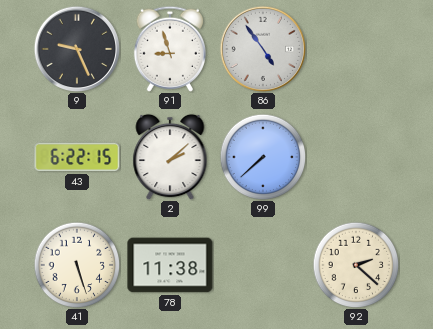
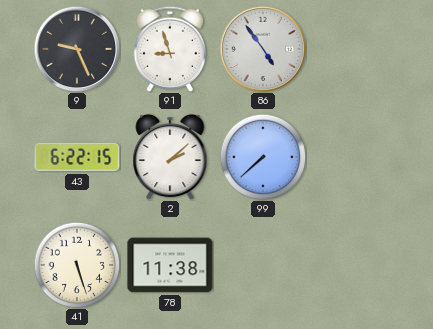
92: 2:22 -> none (356, 265)
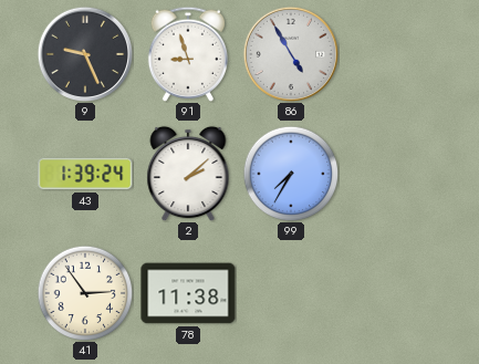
86: 4:54 -> 4:55 (290, 53)
43: 6:22 -> 1:39 (85, 174)
99: 7:38 -> 7:35 (291, 174)
41: 5:27 -> 2:54 (85, 293)
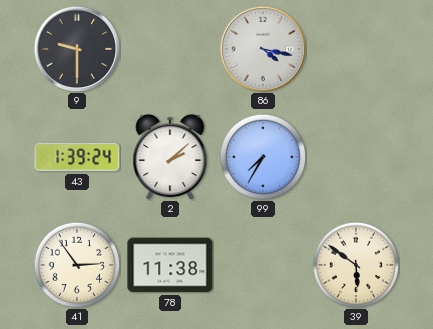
9: 9:26 -> 9:30 (76, 48)
91: 8:57 -> none (188, 54)
86: 4:55 -> 4:17 (262, 48)
39: none -> 5:51 (356, 265)
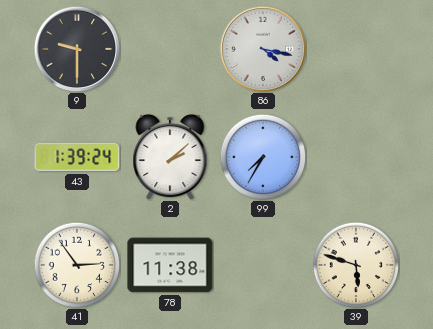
39: 5:51 -> 5:48 (356, 265)
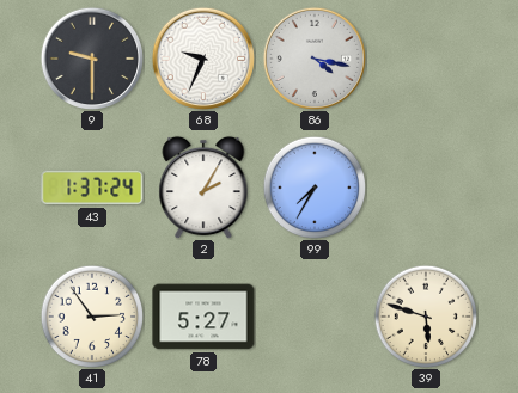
68: none -> 9:34 (202, 57)
43: 1:39 -> 1:37 (92, 188)
2: 2:08 -> 2:05 (203, 188)
78: 11:38 -> 5:27 (203, 317)
